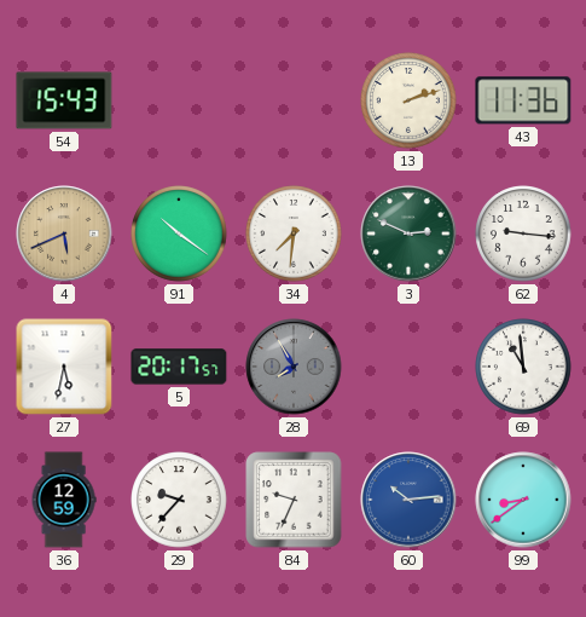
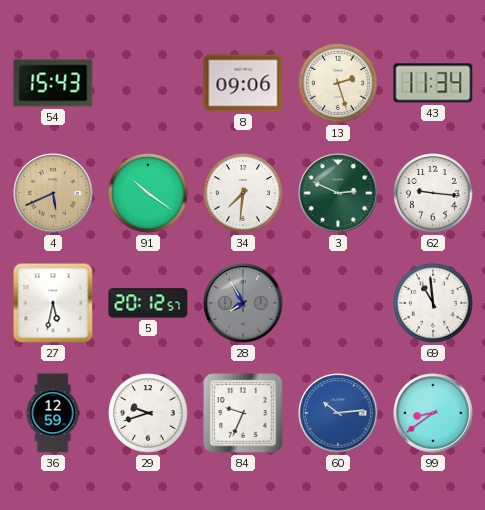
8: none -> 09:06 (243, 83)
13: 2:12 -> 2:27 (338, 83)
43: 11:36 -> 11:34 (433, 83)
5: 20:17 -> 20:12 (148, 303)
29: 9:37 -> 9:42 (148, 413)
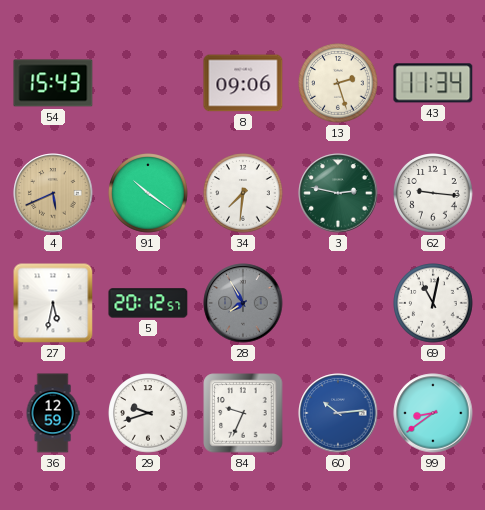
3: 2:49 -> 2:47 (338, 193)
69: 10:59 -> 11:02 (433, 303)
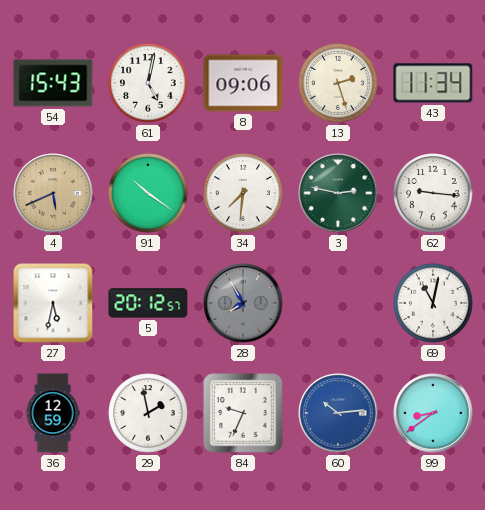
61: none -> 5:02 (148, 83)
29: 9:42 -> 1:58 (148, 413)
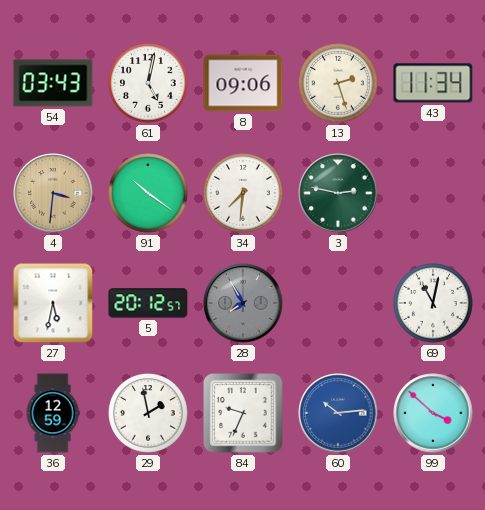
54: 15:43 -> 03:43 (53, 83)
4: 5:41 -> 3:31 (53, 193)
62: 9:16 -> none (433, 193)
99: 8:39 -> 3:52 (433, 413)
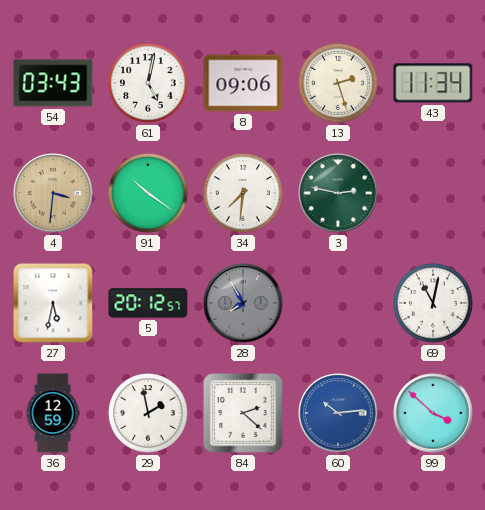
84: 9:34 -> 2:22 (243, 413)
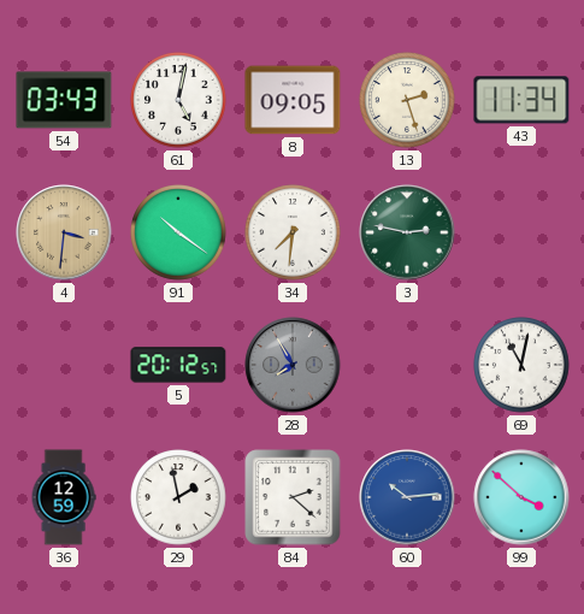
8: 09:06 -> 09:05 (293, 100)
27: 5:32 -> none (53, 303)
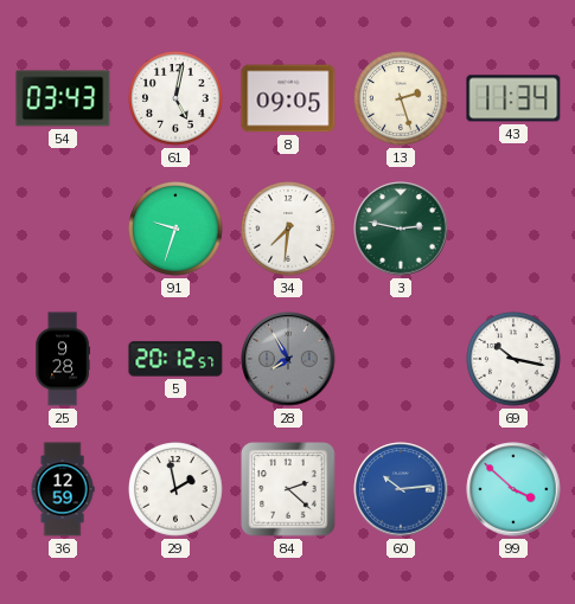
4: 3:31 -> none (64, 232)
91: 10:21 -> 9:33 (175, 229)
25: none -> 9:28 (63, 359)
69: 11:02 -> 10:17 (513, 359)
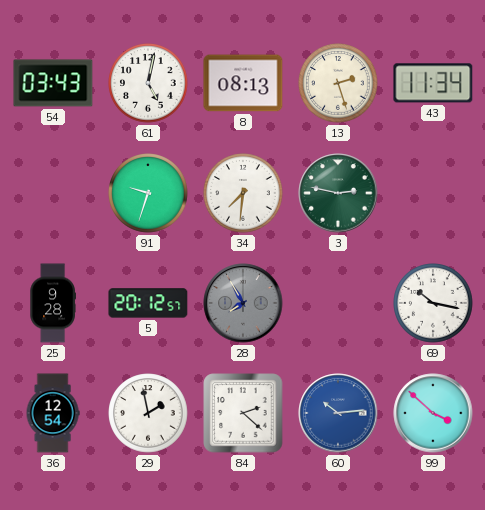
8: 09:05 -> 08:13 (243, 83)
36: 12:59 -> 12:54 (53, 413)
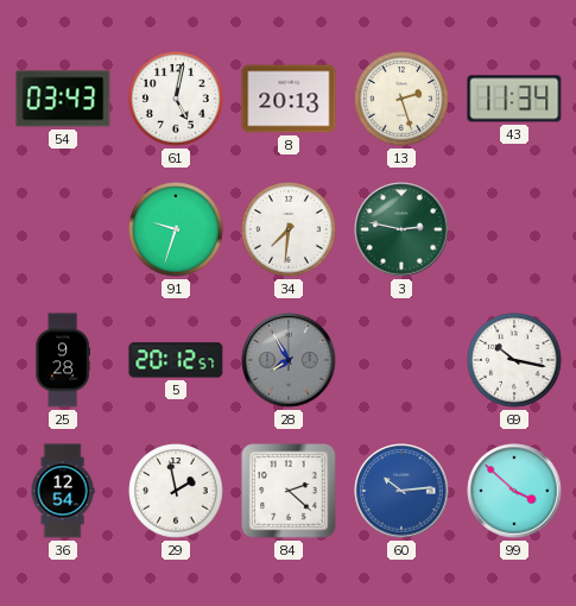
8: 08:13 -> 20:13 (289, 99)
